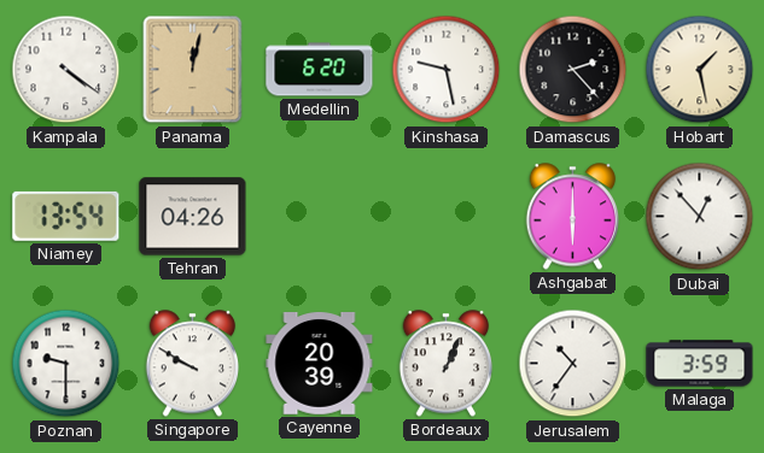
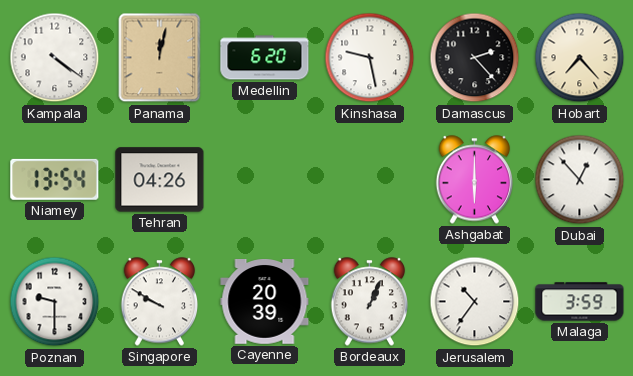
Hobart: 1:28 -> 7:23 (580, 58)
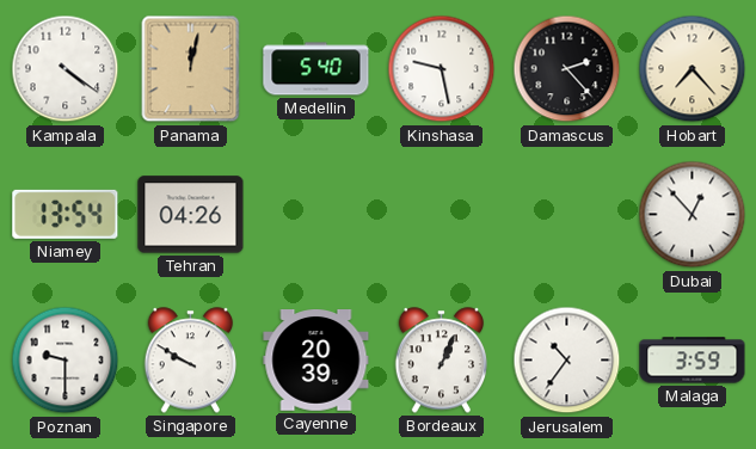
Medellin: 6:20 -> 5:40 (316, 69)
Ashgabat: 6:00 -> none (475, 180)
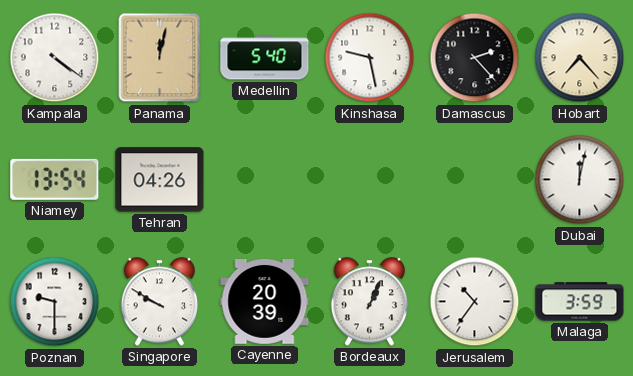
Dubai: 12:53 -> 12:02 (580, 180)
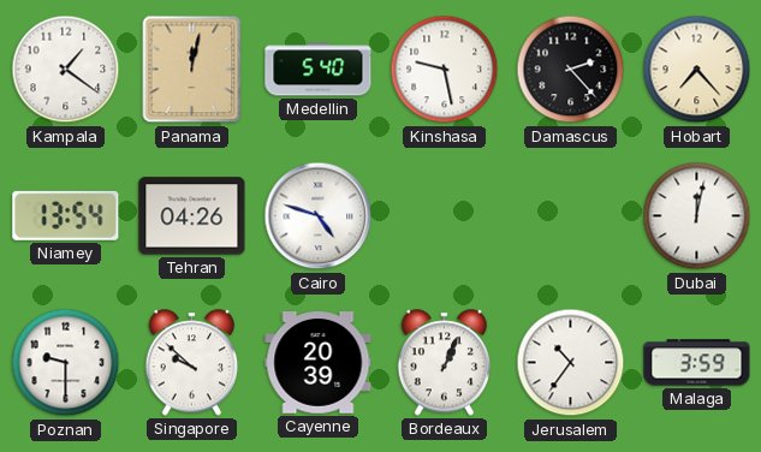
Kampala: 4:21 -> 1:21 (66, 70)
Cairo: none -> 4:48 (319, 216)
Singapore: 9:50 -> 9:52 (192, 363)
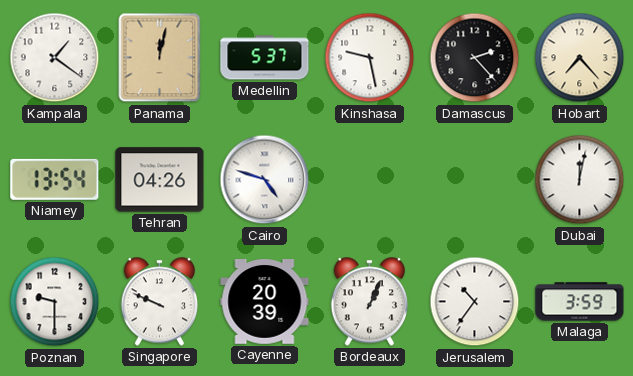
Medellin: 5:40 -> 5:37 (265, 58)
Singapore: 9:52 -> 9:49 (160, 302)
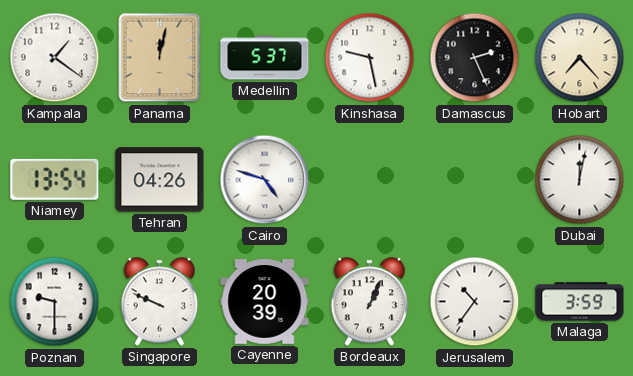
Damascus: 2:23 -> 2:26 (475, 58)
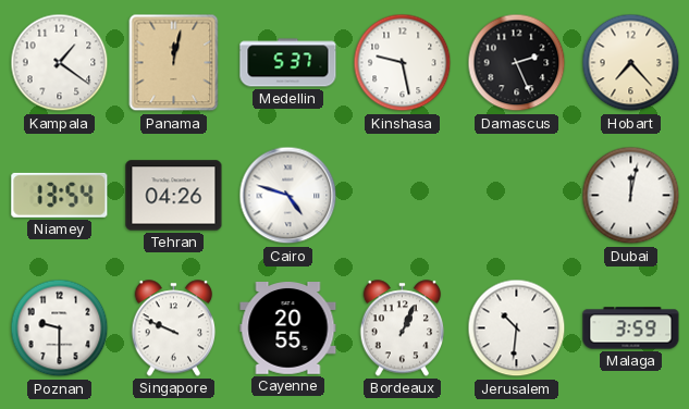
Cayenne: 20:39 -> 20:55 (288, 329)
Jerusalem: 10:36 -> 10:31 (517, 329)
